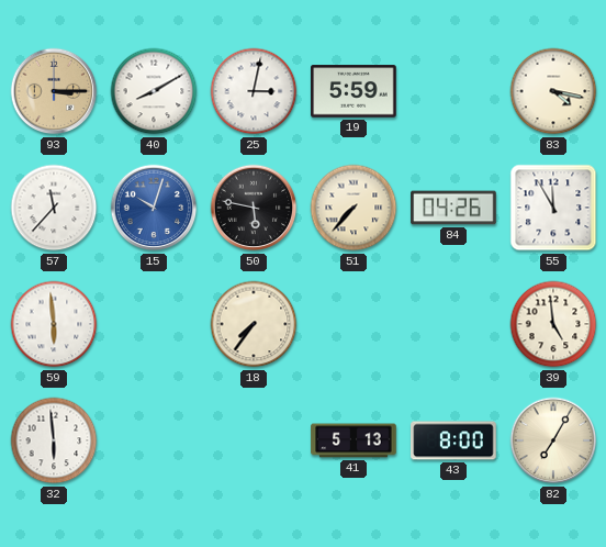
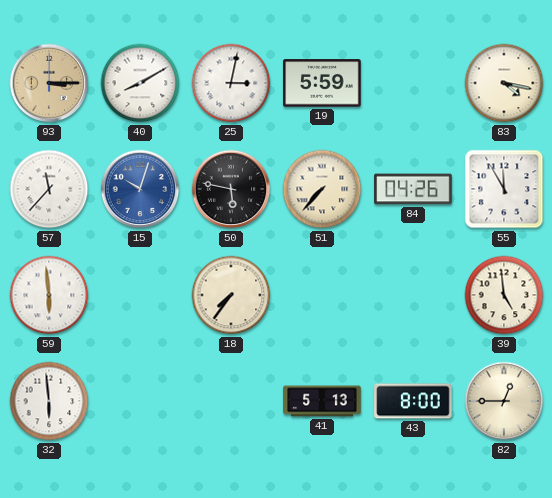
82: 7:05 -> 12:45 (504, 401)
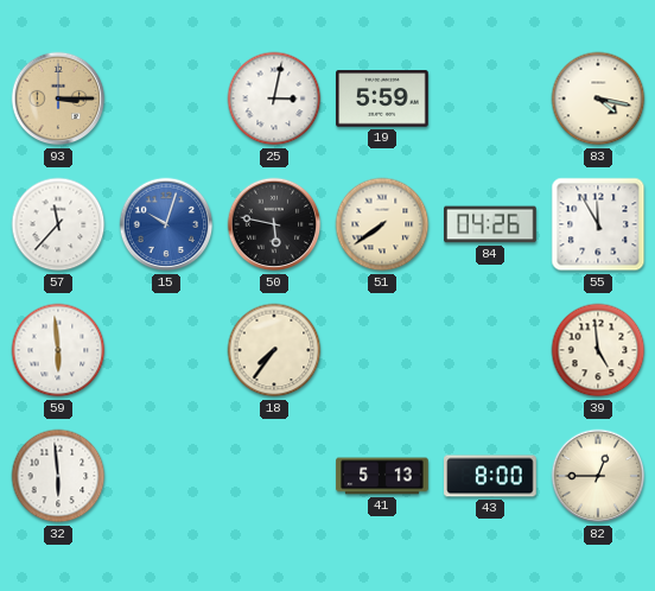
40: 8:10 -> none (140, 83)
51: 7:37 -> 7:39 (382, 224)
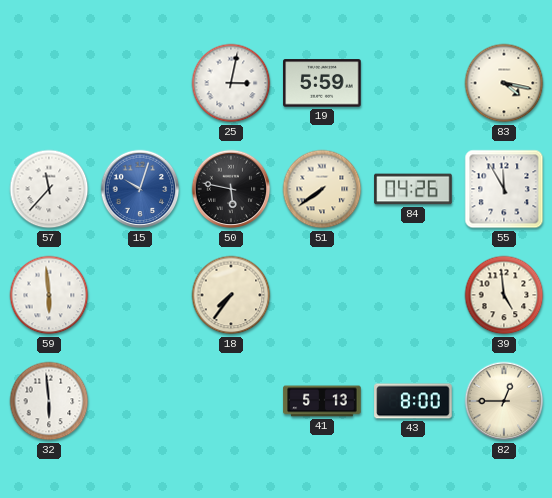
93: 3:15 -> none (58, 99)
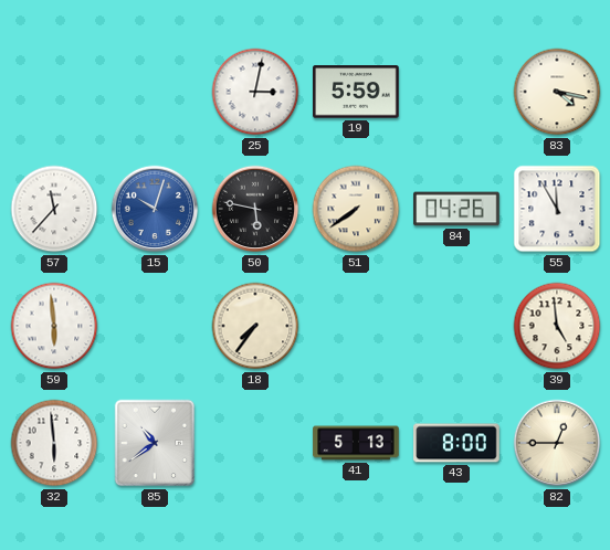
85: none -> 10:39 (155, 443)
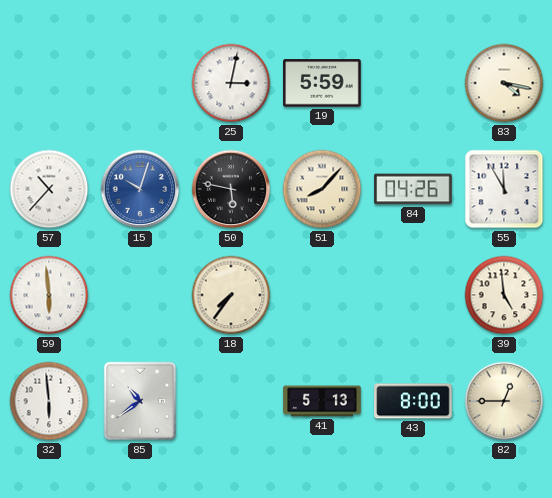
57: 11:37 -> 10:37 (49, 189)
51: 7:39 -> 8:07 (322, 189)
